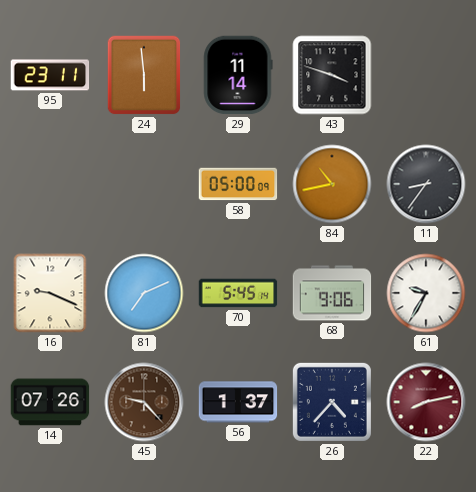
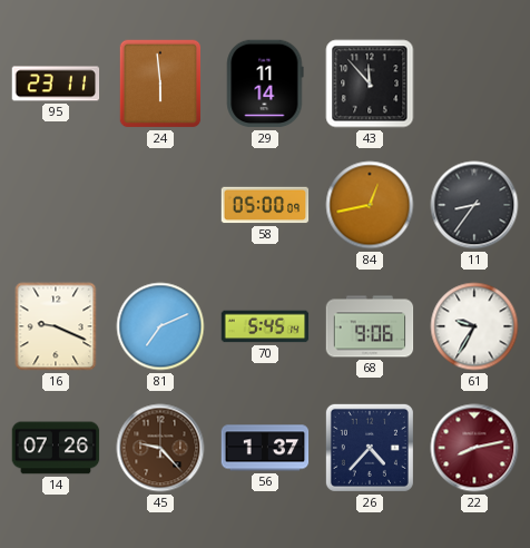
43: 3:48 -> 11:53 (370, 84)
84: 10:43 -> 12:43 (370, 205)
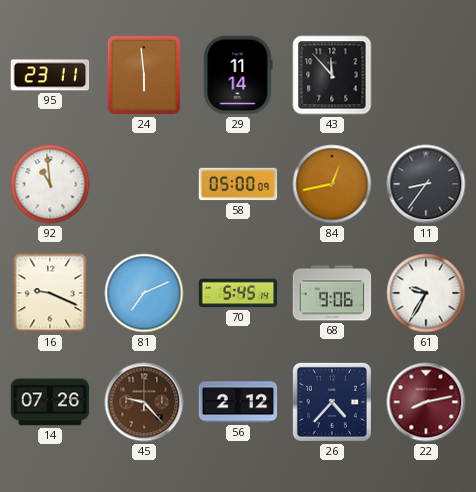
92: none -> 10:59 (50, 184)
56: 1:37 -> 2:12 (238, 402)
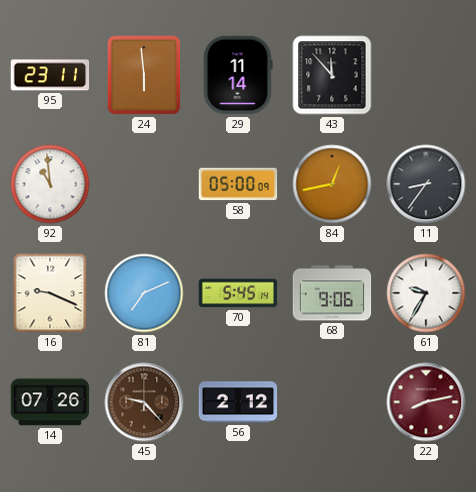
26: 4:37 -> none (332, 402)
